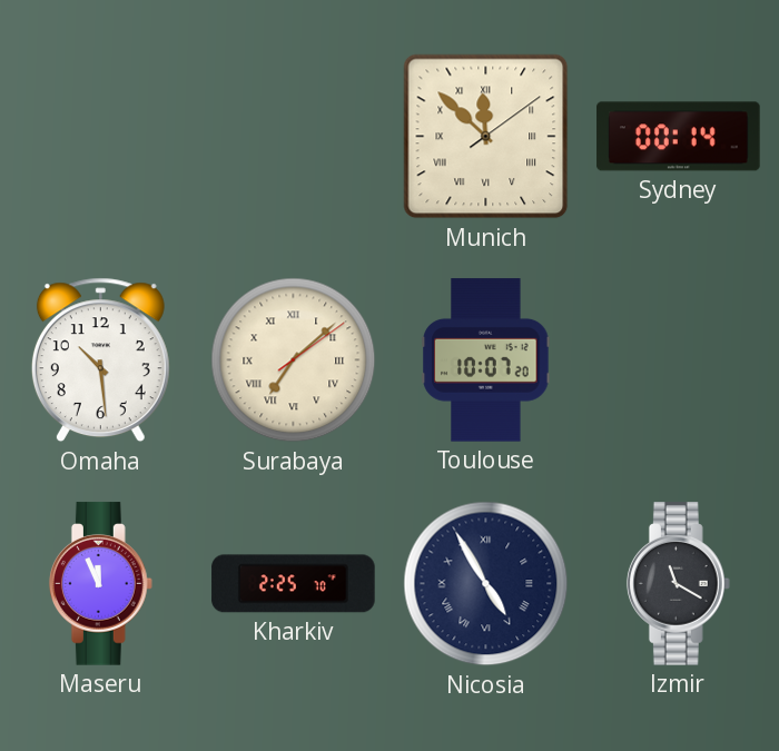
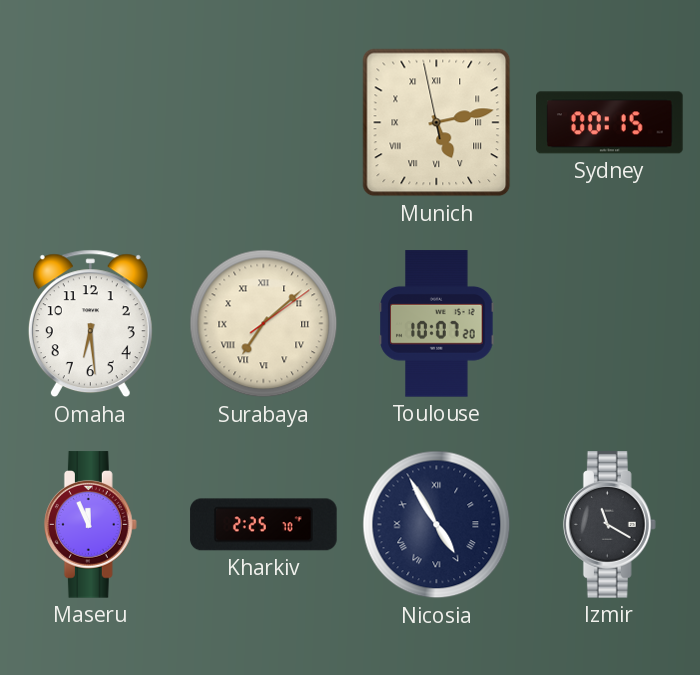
Munich: 11:52 -> 5:12 (437, 123)
Sydney: 00:14 -> 00:15 (610, 123)
Omaha: 10:29 -> 6:29 (90, 324)
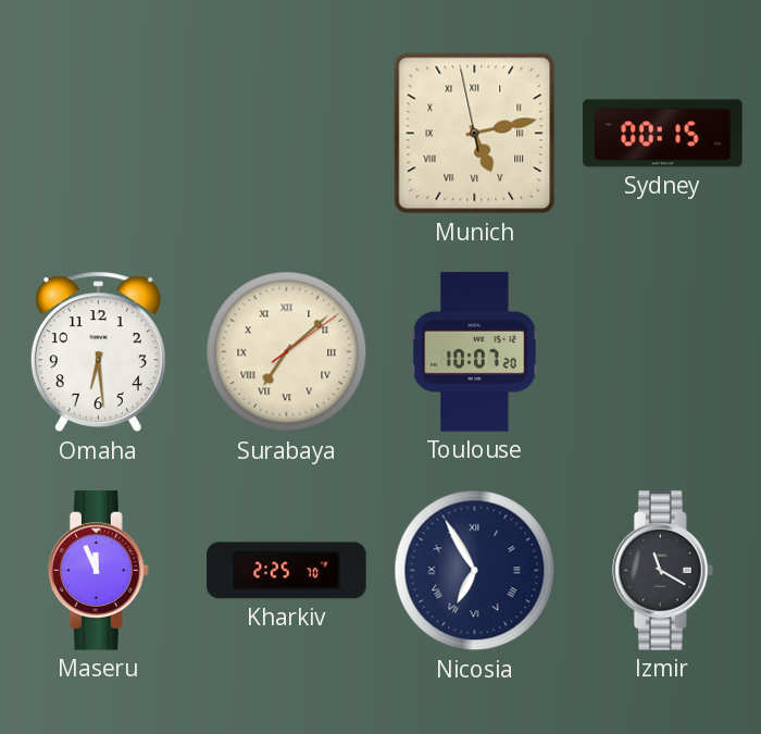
Nicosia: 4:55 -> 6:55 (475, 571)
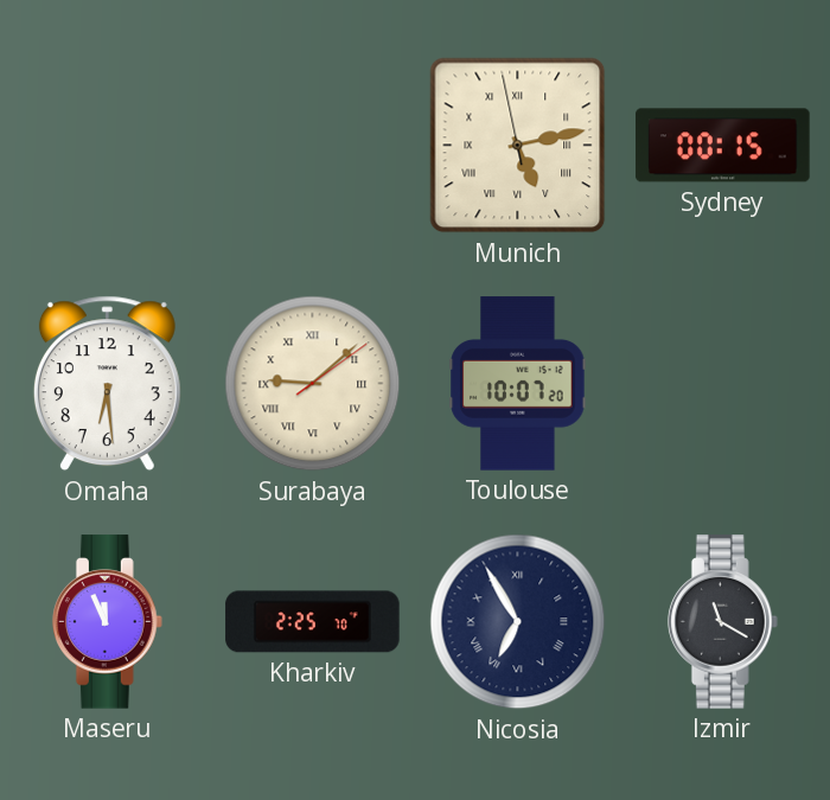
Surabaya: 7:08 -> 9:08 (313, 384)
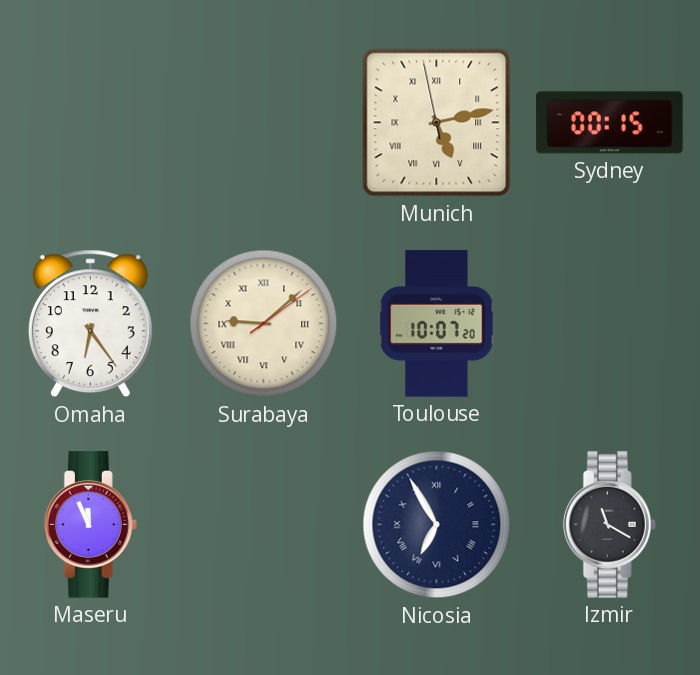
Omaha: 6:29 -> 6:24 (90, 324)
Kharkiv: 2:25 -> none (313, 622)
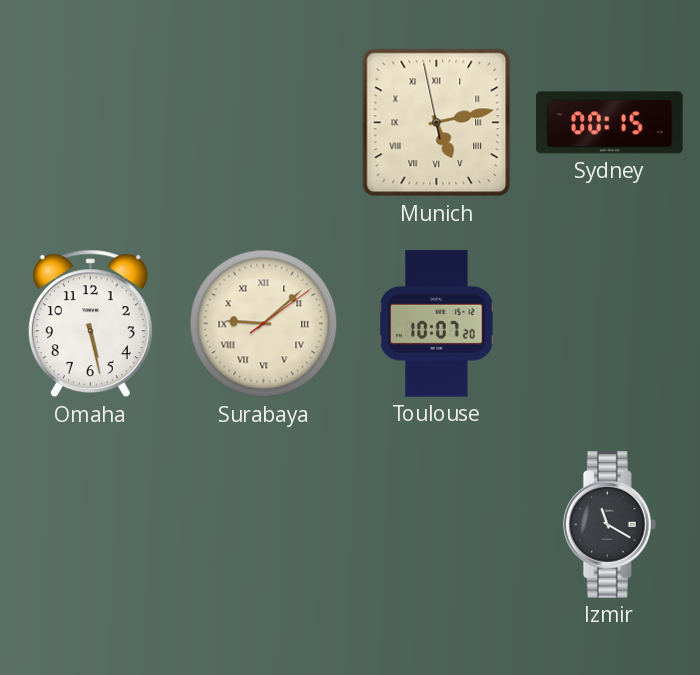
Omaha: 6:24 -> 5:28 (90, 324)
Maseru: 11:56 -> none (90, 525)
Nicosia: 6:55 -> none (437, 525)
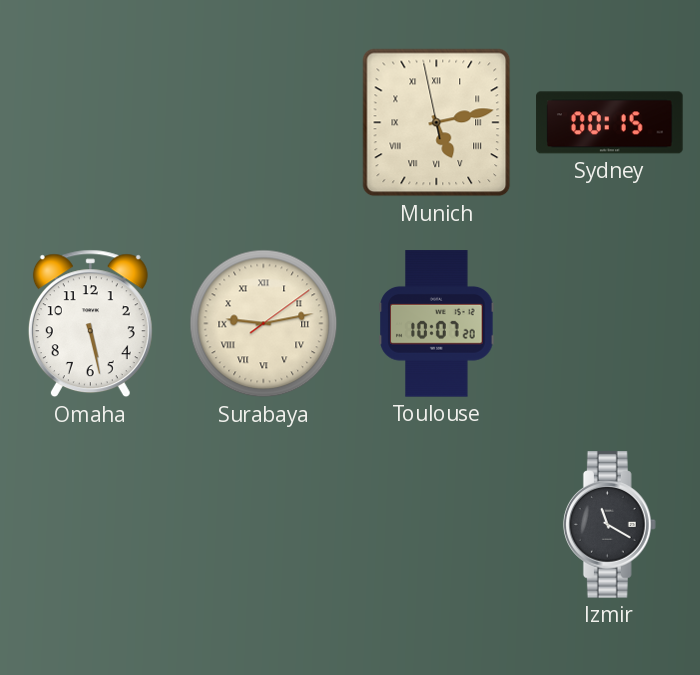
Surabaya: 9:08 -> 9:13 (264, 324)
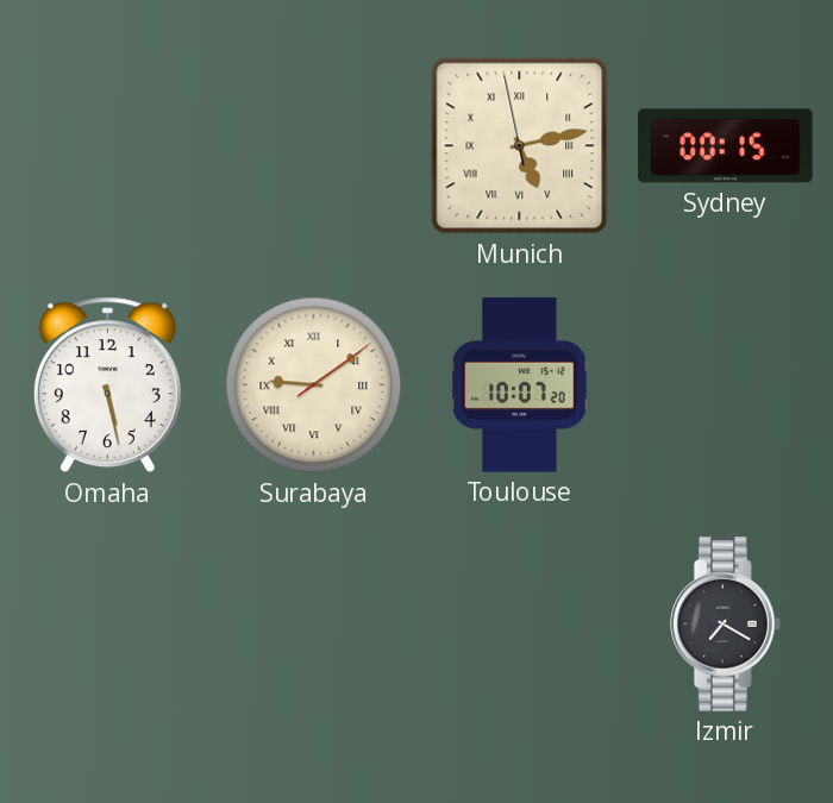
Surabaya: 9:13 -> 9:09 (314, 385)
Izmir: 11:20 -> 7:20 (725, 625)
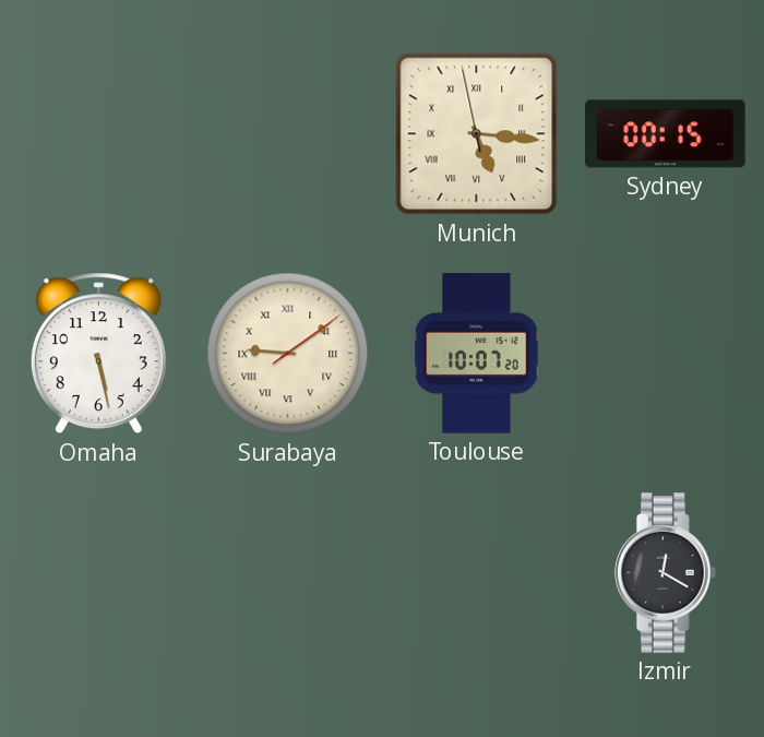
Munich: 5:12 -> 5:15 (477, 134)
Izmir: 7:20 -> 12:20 (665, 573)
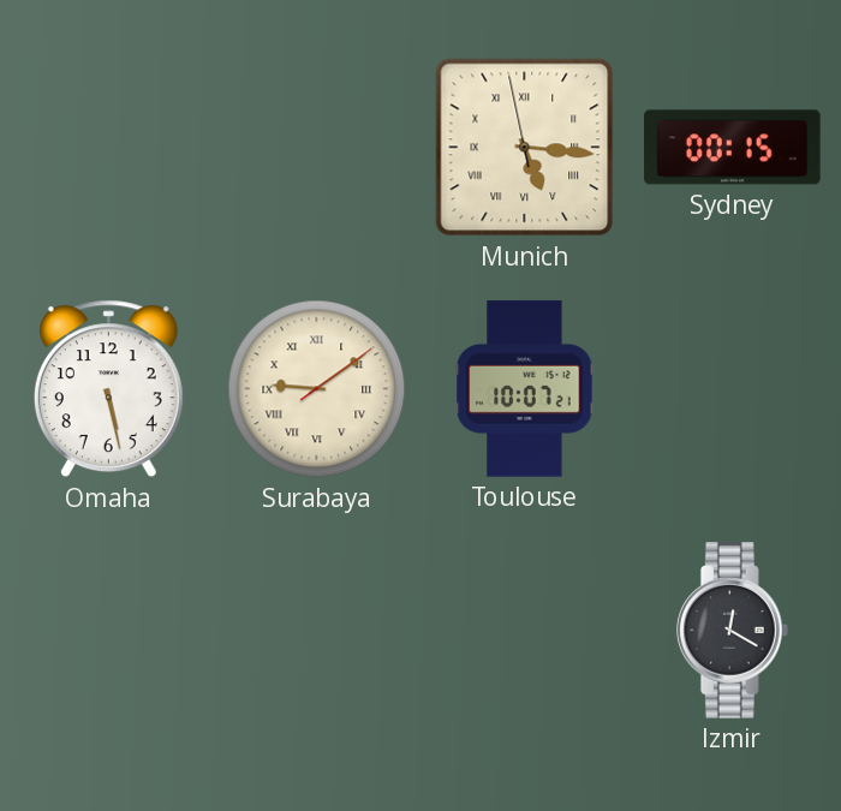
Toulouse: 10:07:20 -> 10:07:21 (525, 389)
